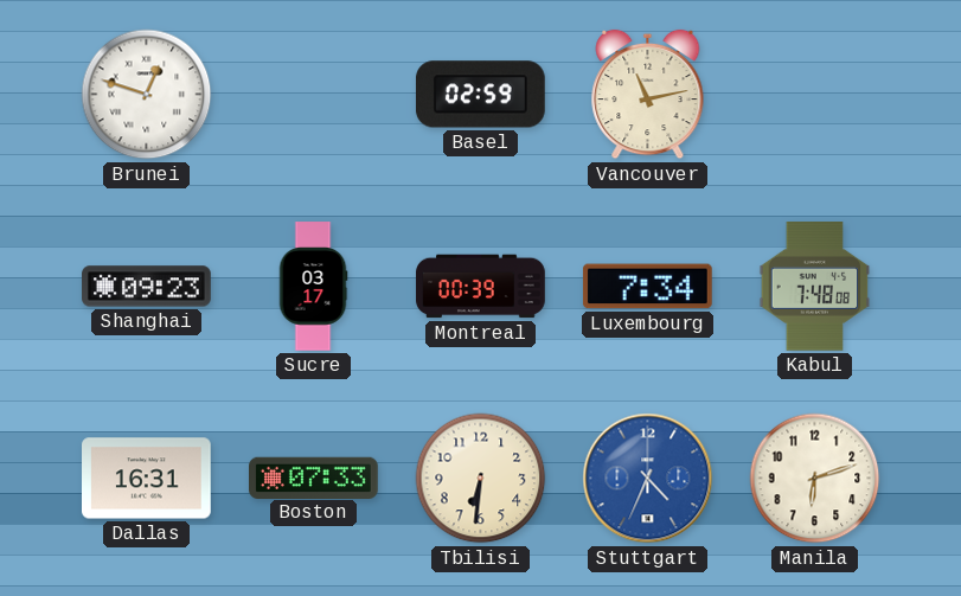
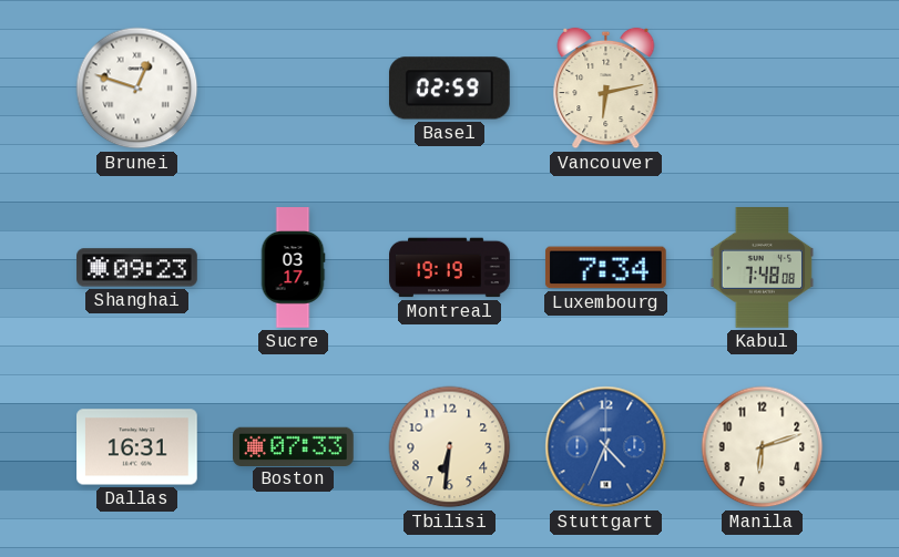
Vancouver: 11:13 -> 6:13 (606, 89)
Montreal: 00:39 -> 19:19 (450, 268)
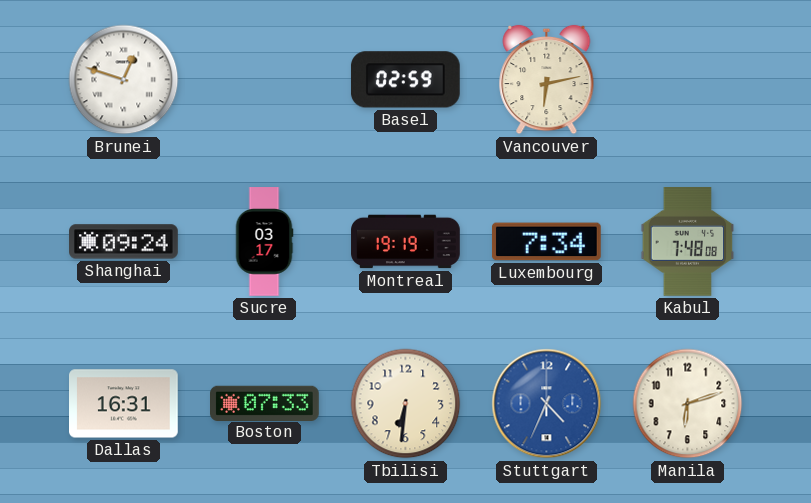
Shanghai: 09:23 -> 09:24 (124, 242)
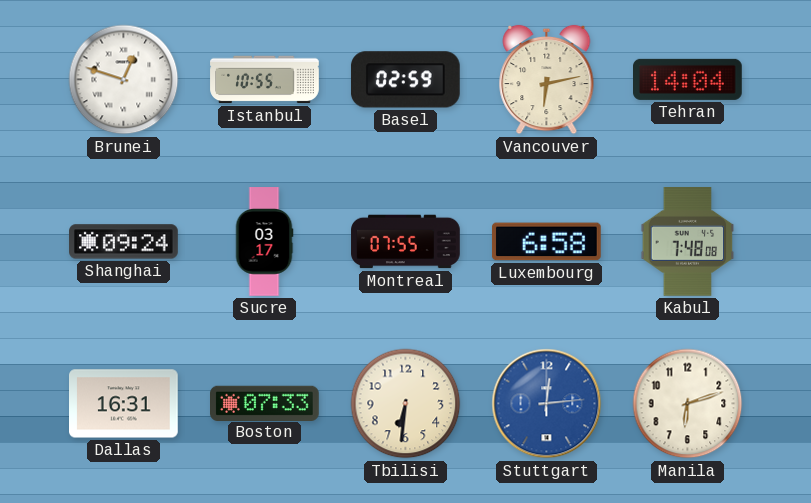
Istanbul: none -> 10:55 (265, 80)
Tehran: none -> 14:04 (688, 79)
Montreal: 19:19 -> 07:55 (406, 242)
Luxembourg: 7:34 -> 6:58 (547, 242)
Stuttgart: 4:34 -> 12:14 (547, 404)
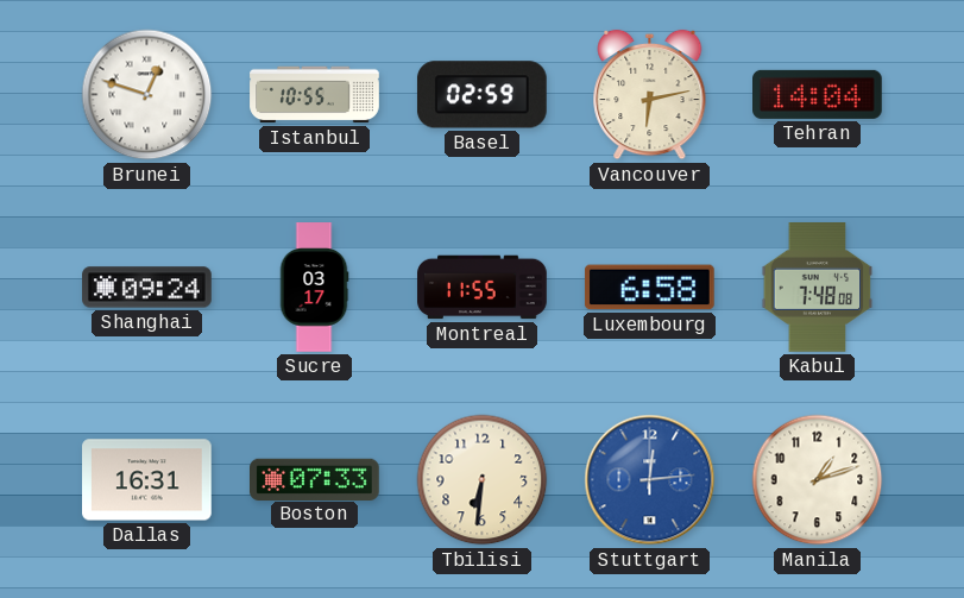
Montreal: 07:55 -> 11:55 (483, 288)
Manila: 6:12 -> 1:12 (818, 480)
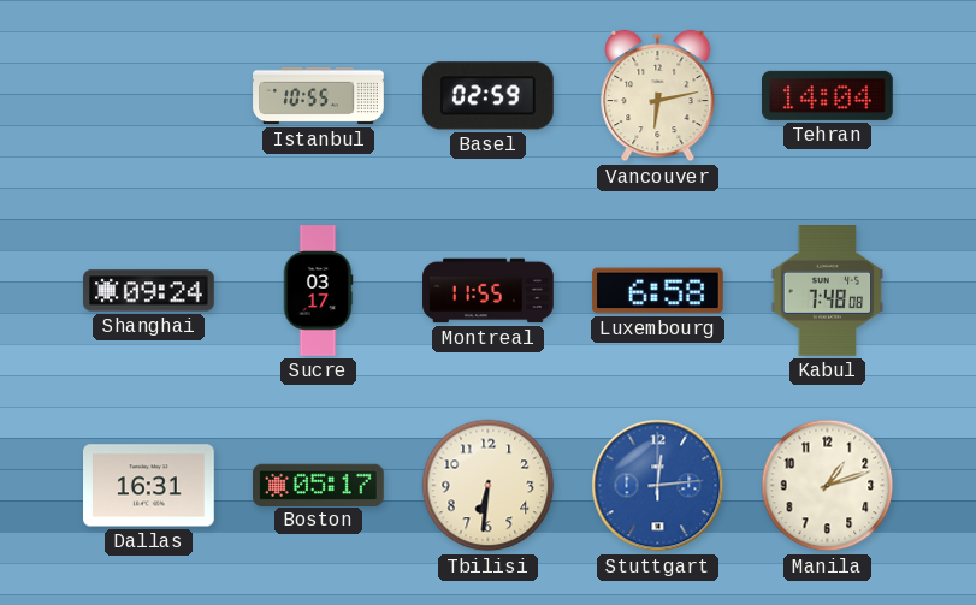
Brunei: 12:48 -> none (147, 95)
Boston: 07:33 -> 05:17 (319, 485)
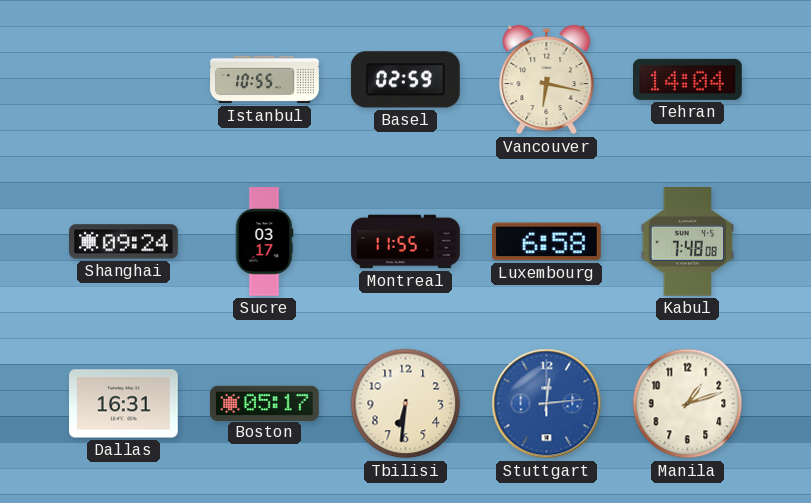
Vancouver: 6:13 -> 6:17 (547, 80)
